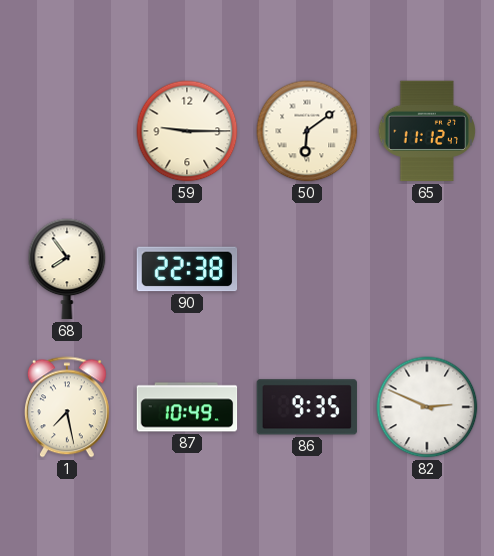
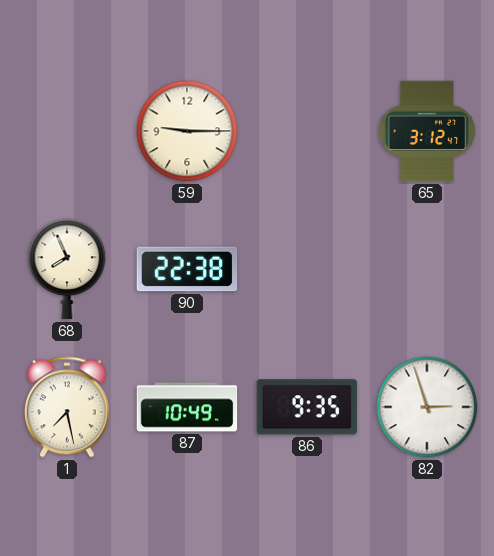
50: 6:09 -> none (307, 131)
65: 11:12 -> 3:12 (427, 131)
68: 7:54 -> 7:56 (67, 269)
82: 2:49 -> 2:57 (427, 407)
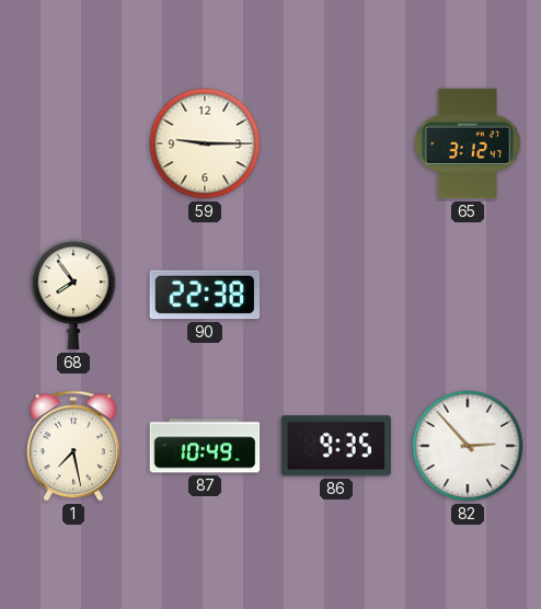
68: 7:56 -> 7:54 (73, 295)
82: 2:57 -> 2:53 (468, 446)
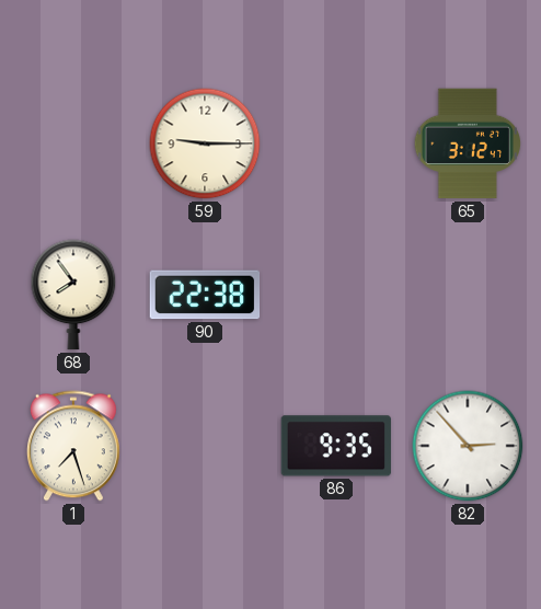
1: 7:28 -> 7:27 (73, 446)
87: 10:49 -> none (205, 446)
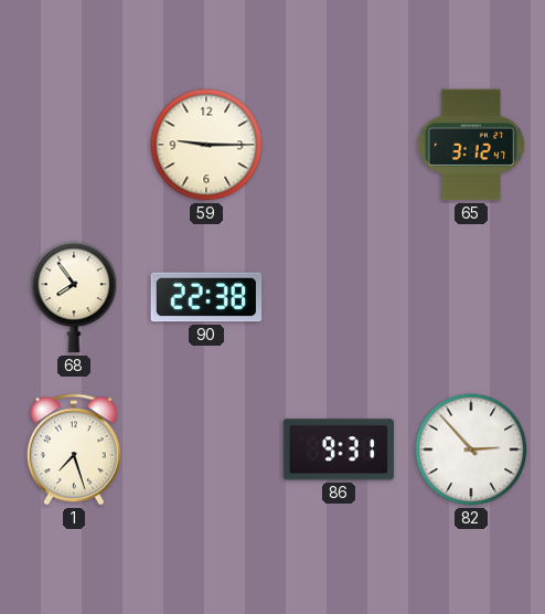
86: 9:35 -> 9:31 (338, 449)
